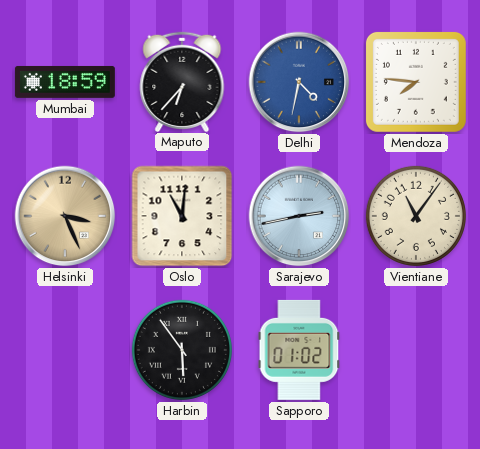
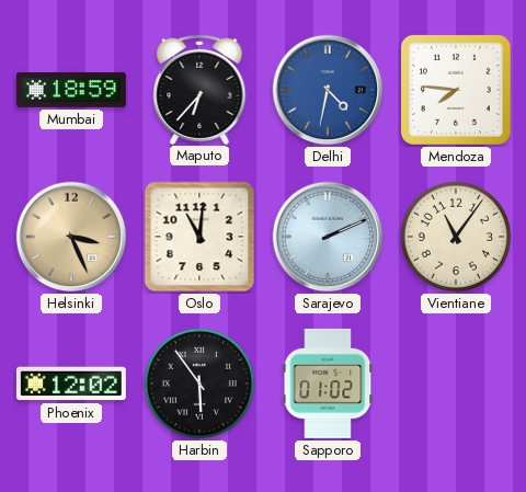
Sarajevo: 2:43 -> 2:11 (328, 237)
Phoenix: none -> 12:02 (71, 384)
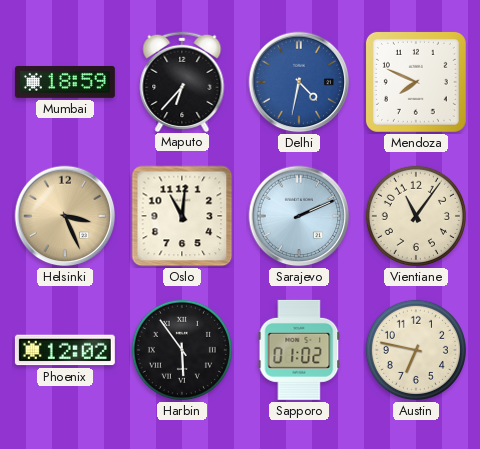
Mendoza: 7:46 -> 7:49 (416, 82)
Austin: none -> 6:47 (416, 350)
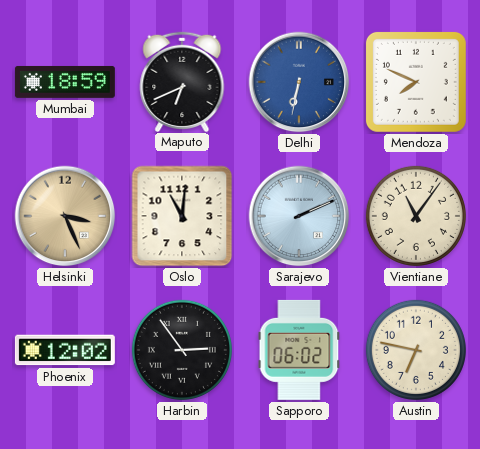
Maputo: 6:37 -> 6:41 (182, 81)
Delhi: 4:32 -> 6:32 (299, 82)
Harbin: 5:54 -> 2:54 (182, 350)
Sapporo: 01:02 -> 06:02 (299, 350)
